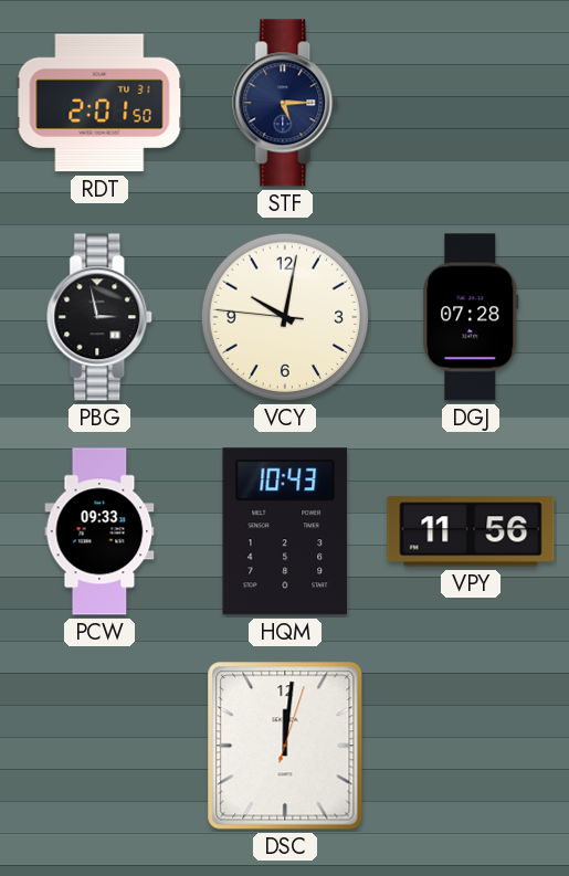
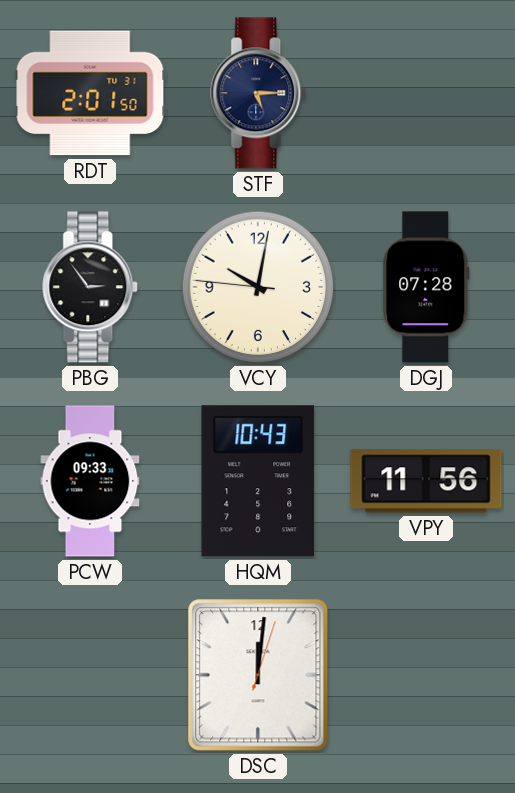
PBG: 2:58 -> 2:54 (91, 287)
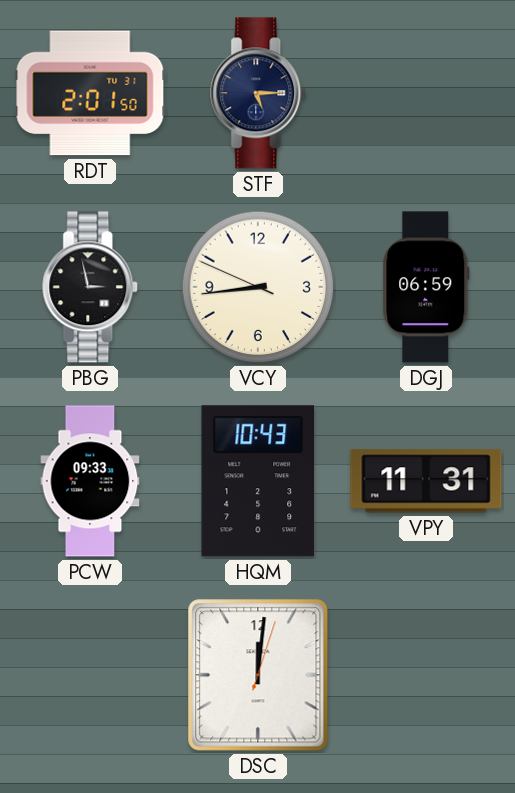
PBG: 2:54 -> 2:58 (91, 287)
VCY: 10:01 -> 8:43 (258, 287)
DGJ: 07:28 -> 06:59 (426, 287)
VPY: 11:56 -> 11:31 (426, 481)
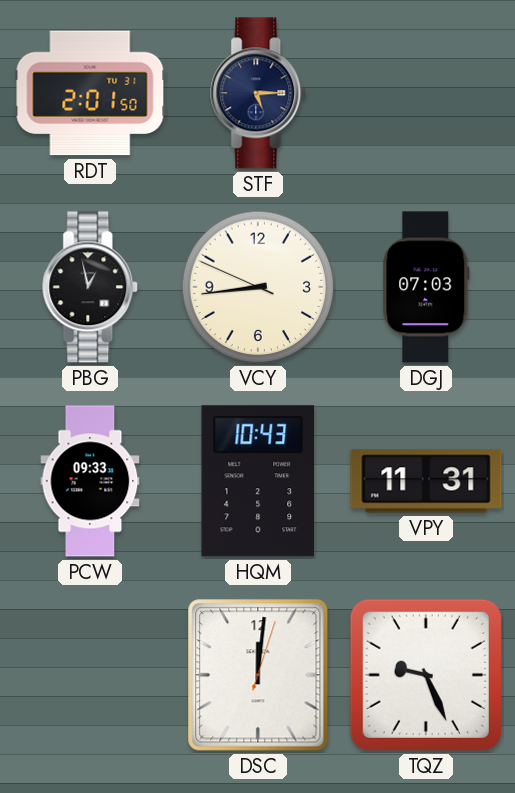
PBG: 2:58 -> 12:58 (91, 287)
DGJ: 06:59 -> 07:03 (426, 287)
TQZ: none -> 9:26 (426, 675)
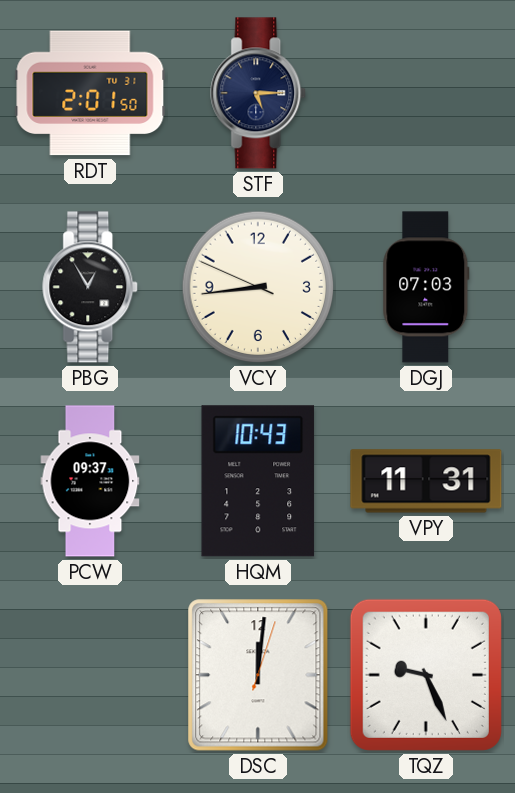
PBG: 12:58 -> 12:55 (91, 287)
PCW: 09:33 -> 09:37 (90, 481)
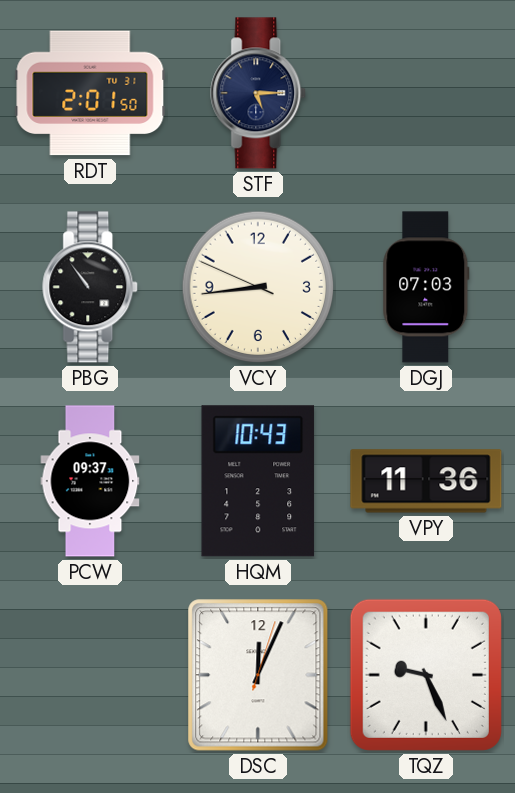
PBG: 12:55 -> 10:54 (91, 287)
VPY: 11:31 -> 11:36 (426, 481)
DSC: 12:01 -> 12:04 (258, 675)
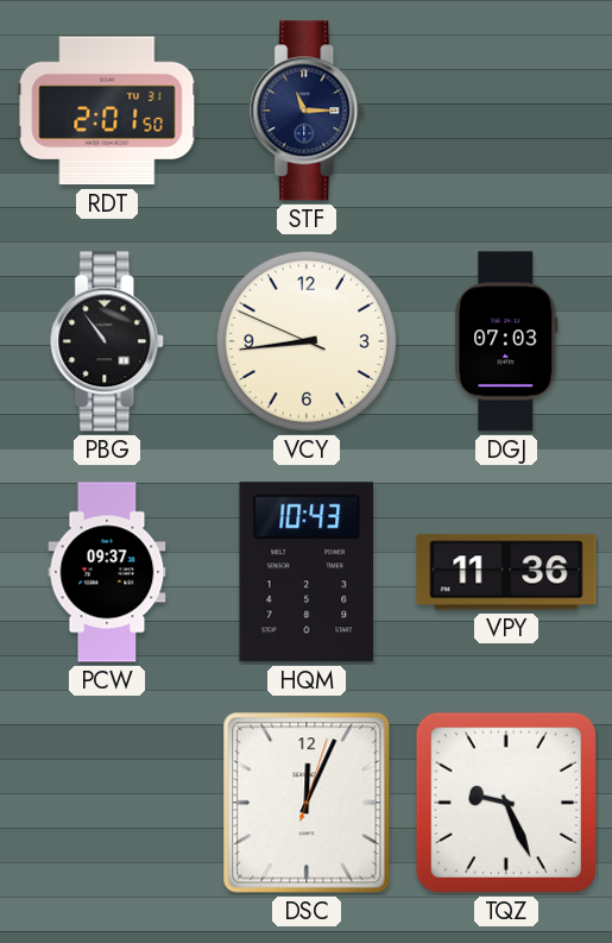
STF: 5:15 -> 11:15 (308, 111)
